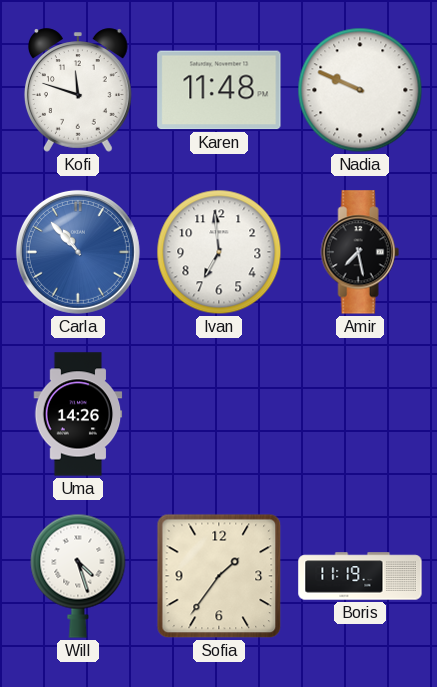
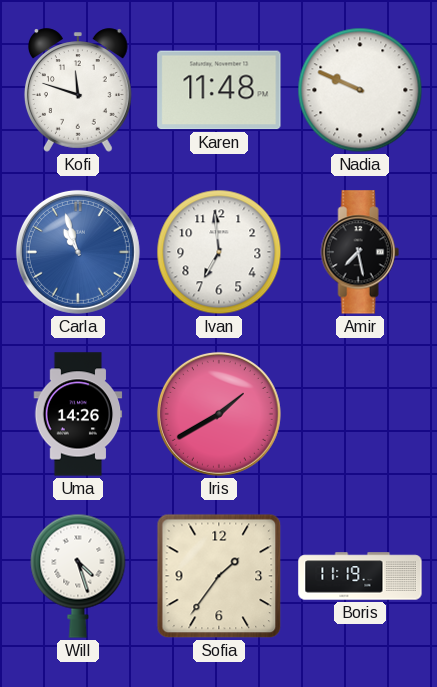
Carla: 10:53 -> 10:57 (78, 252)
Iris: none -> 1:40 (219, 414)
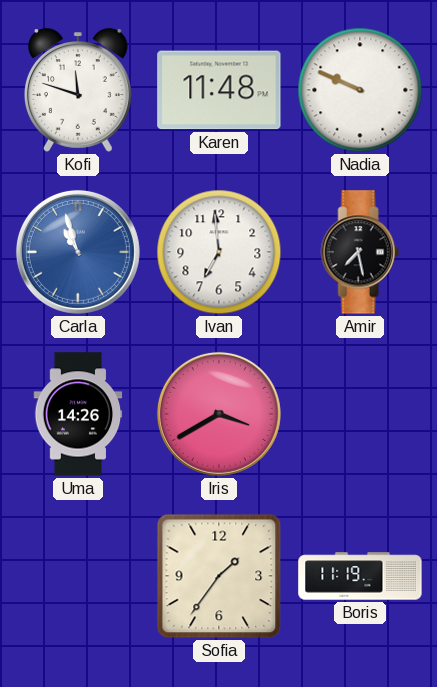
Iris: 1:40 -> 3:40 (219, 414)
Will: 4:27 -> none (78, 576)
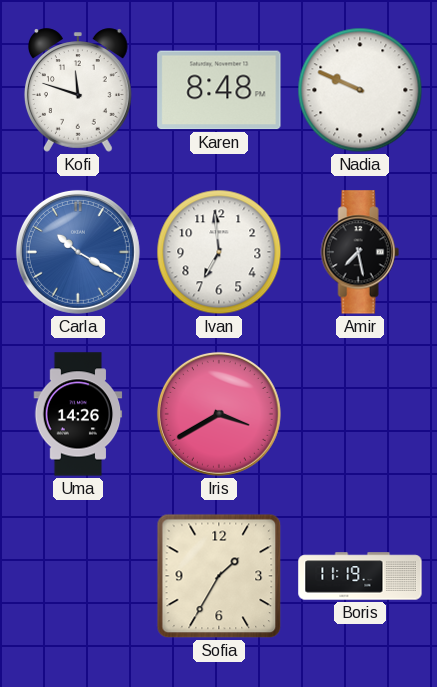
Karen: 11:48 -> 8:48 (219, 90)
Carla: 10:57 -> 10:20 (78, 252)
Sofia: 1:36 -> 1:35 (219, 576)
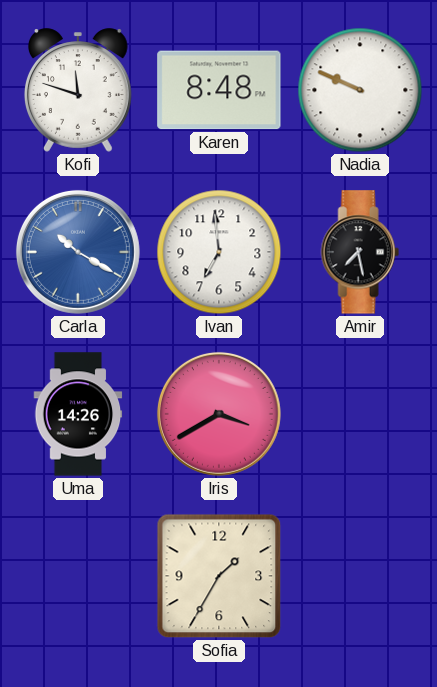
Boris: 11:19 -> none (360, 576)
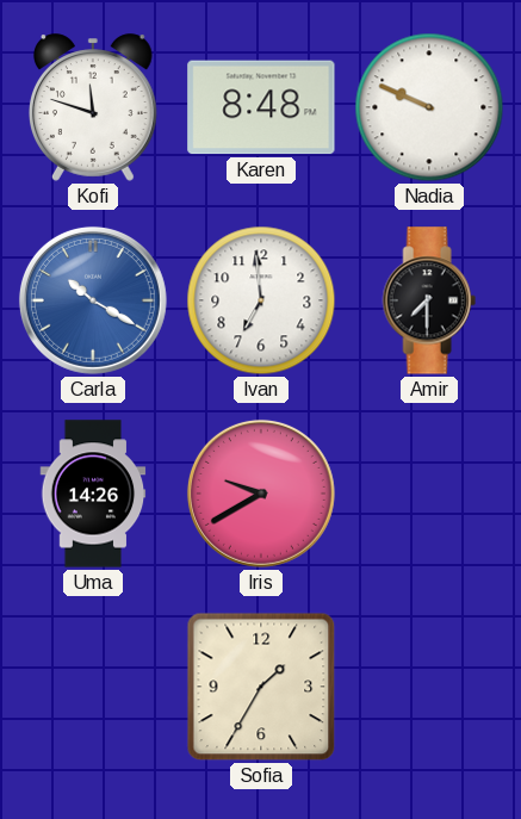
Amir: 7:28 -> 7:30 (429, 300)
Iris: 3:40 -> 9:40 (261, 494)
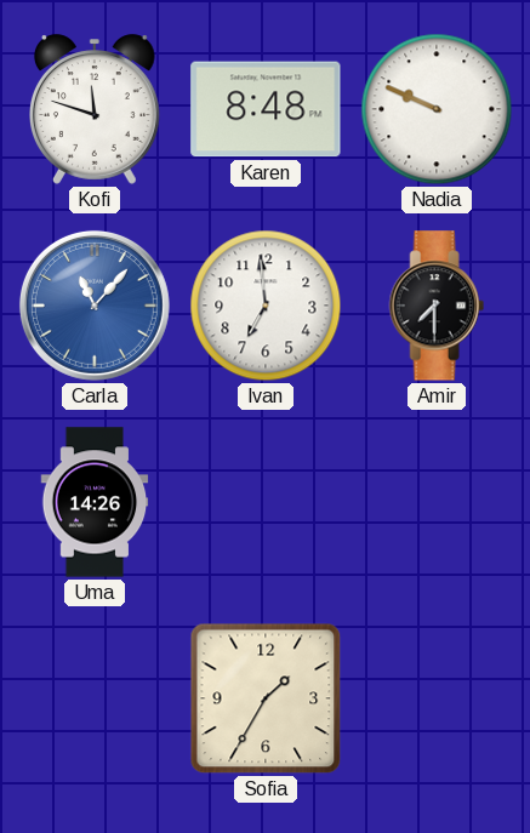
Carla: 10:20 -> 11:07 (95, 306)
Iris: 9:40 -> none (261, 494)
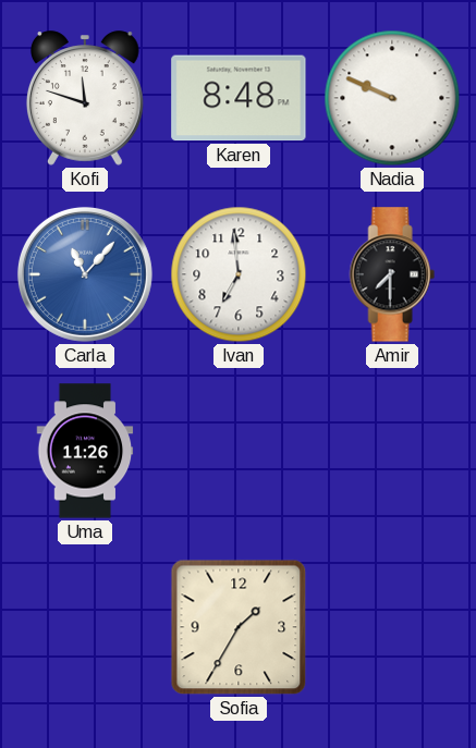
Uma: 14:26 -> 11:26 (85, 451)
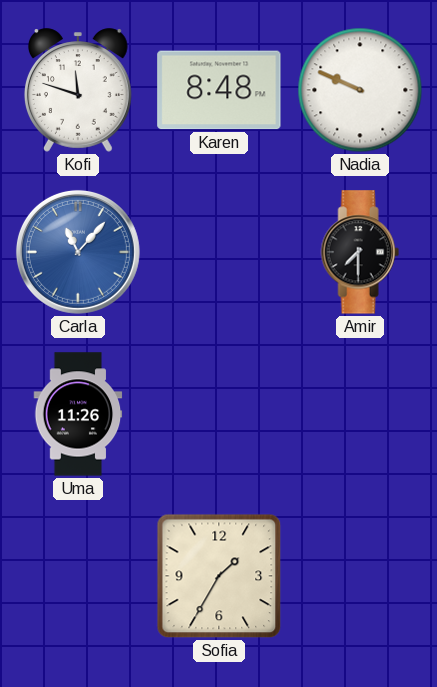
Ivan: 6:59 -> none (239, 274)
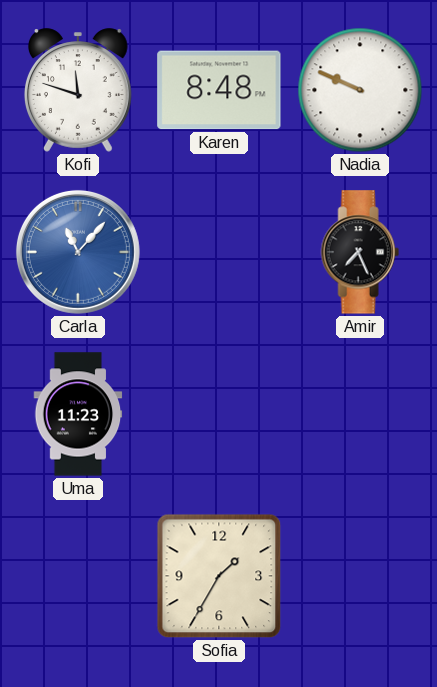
Amir: 7:30 -> 7:26 (360, 252)
Uma: 11:26 -> 11:23 (78, 414)
